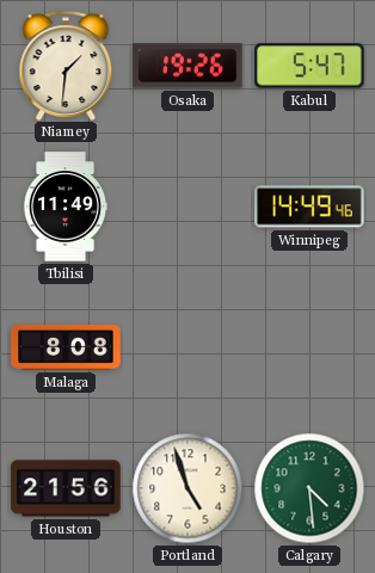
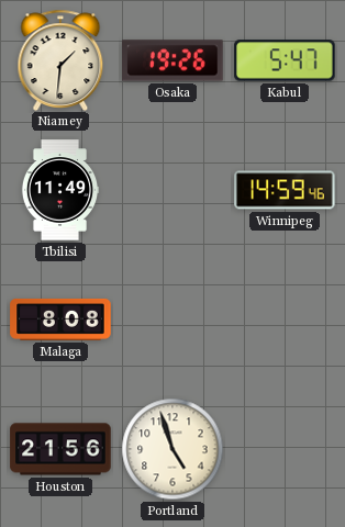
Winnipeg: 14:49 -> 14:59 (285, 190)
Calgary: 4:29 -> none (309, 488)
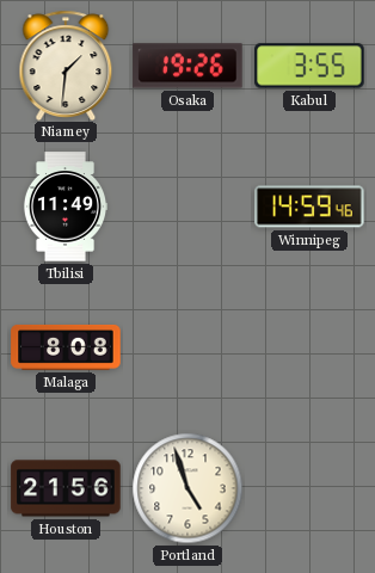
Kabul: 5:47 -> 3:55 (309, 66)
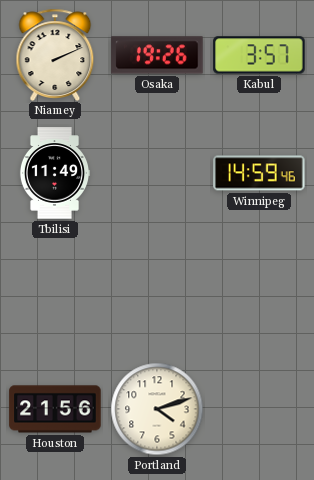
Niamey: 1:31 -> 2:11 (55, 54)
Kabul: 3:55 -> 3:57 (259, 55)
Malaga: 8:08 -> none (66, 347)
Portland: 4:57 -> 4:12 (157, 409)
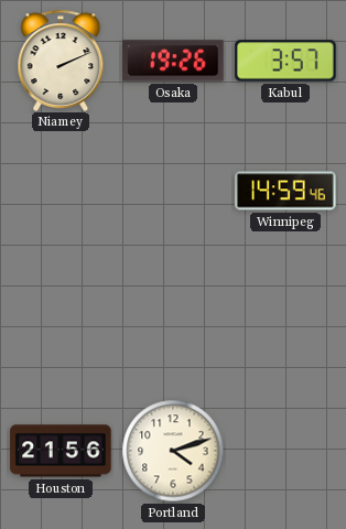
Tbilisi: 11:49 -> none (55, 173)
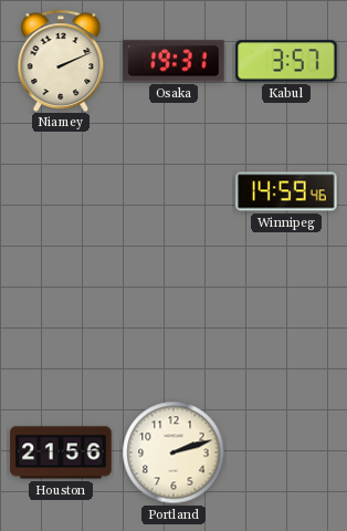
Osaka: 19:26 -> 19:31 (173, 61)
Portland: 4:12 -> 2:12 (173, 452)
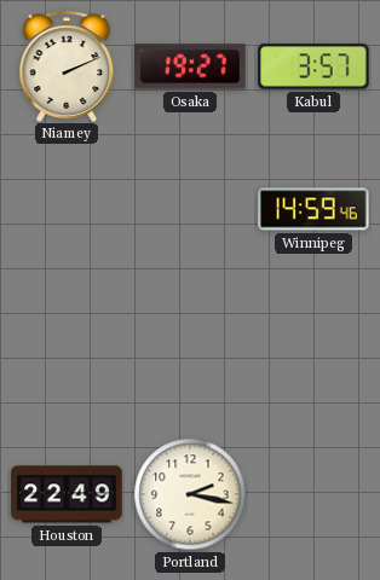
Osaka: 19:31 -> 19:27 (190, 66)
Houston: 21:56 -> 22:49 (67, 494)
Portland: 2:12 -> 2:17 (190, 494)
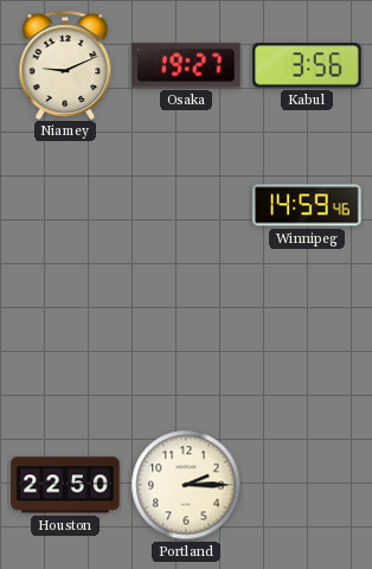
Niamey: 2:11 -> 9:11 (65, 64)
Kabul: 3:57 -> 3:56 (307, 65)
Houston: 22:49 -> 22:50 (65, 485)
Portland: 2:17 -> 2:15 (186, 485)
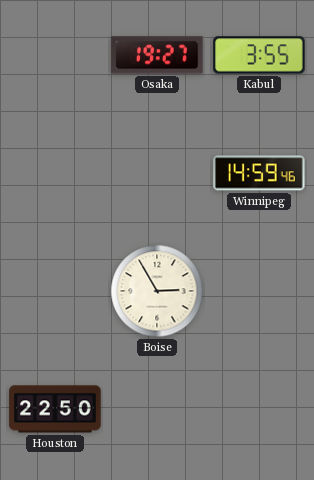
Niamey: 9:11 -> none (65, 64)
Kabul: 3:56 -> 3:55 (259, 55)
Boise: none -> 2:55 (157, 291)
Portland: 2:15 -> none (186, 485)
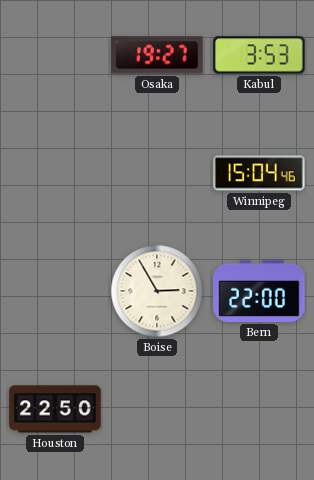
Kabul: 3:55 -> 3:53 (259, 55)
Winnipeg: 14:59 -> 15:04 (259, 173)
Bern: none -> 22:00 (259, 291)
